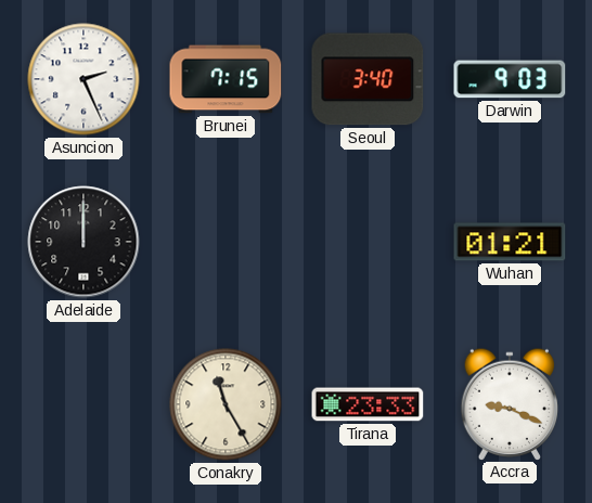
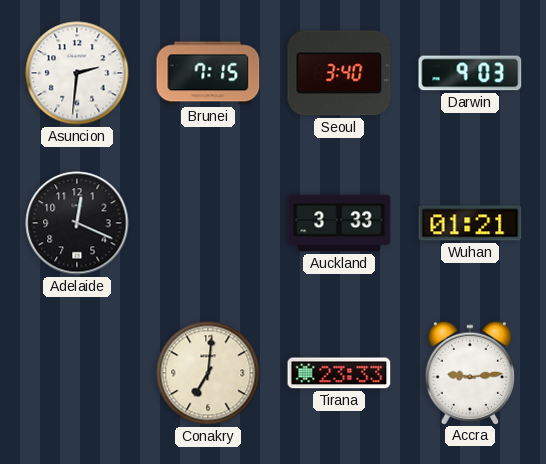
Asuncion: 2:26 -> 2:31 (77, 73)
Adelaide: 12:00 -> 12:19 (77, 223)
Auckland: none -> 3:33 (339, 223)
Conakry: 11:25 -> 7:01 (208, 373)
Accra: 9:19 -> 9:14 (470, 372)
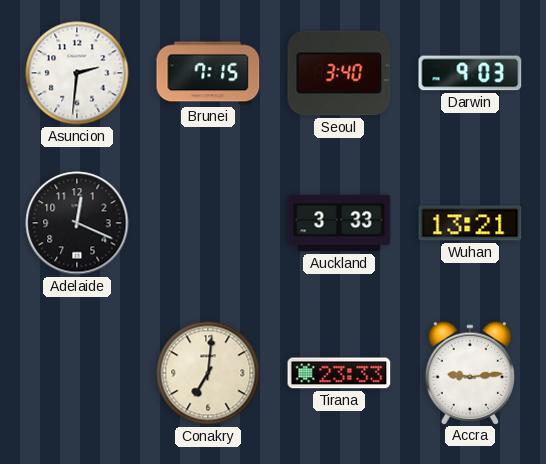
Wuhan: 01:21 -> 13:21 (470, 223)
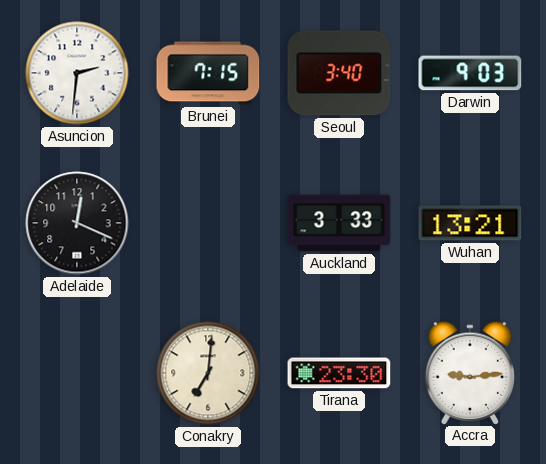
Tirana: 23:33 -> 23:30 (339, 373)
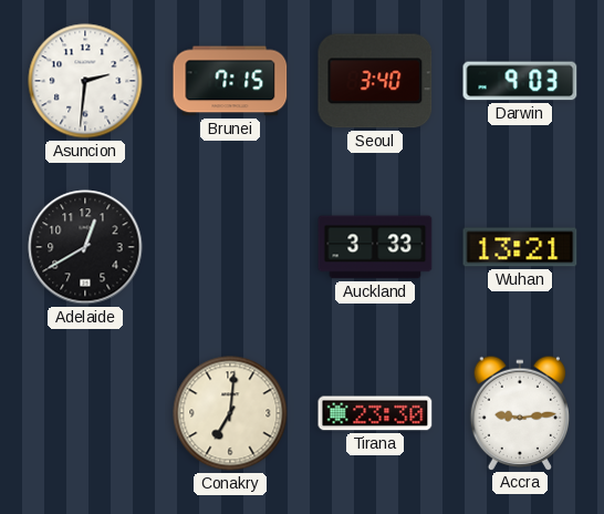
Adelaide: 12:19 -> 12:40 (85, 247)
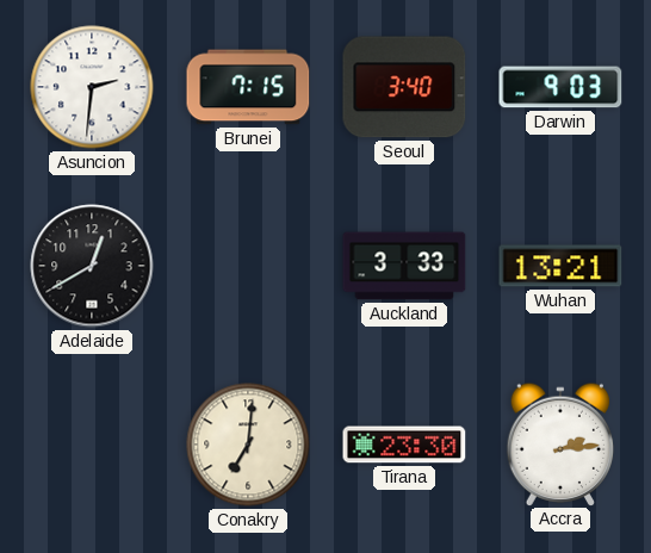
Accra: 9:14 -> 2:14 (560, 443)
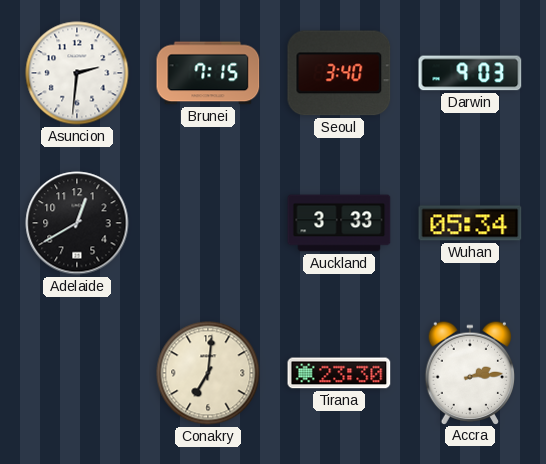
Wuhan: 13:21 -> 05:34 (470, 223)
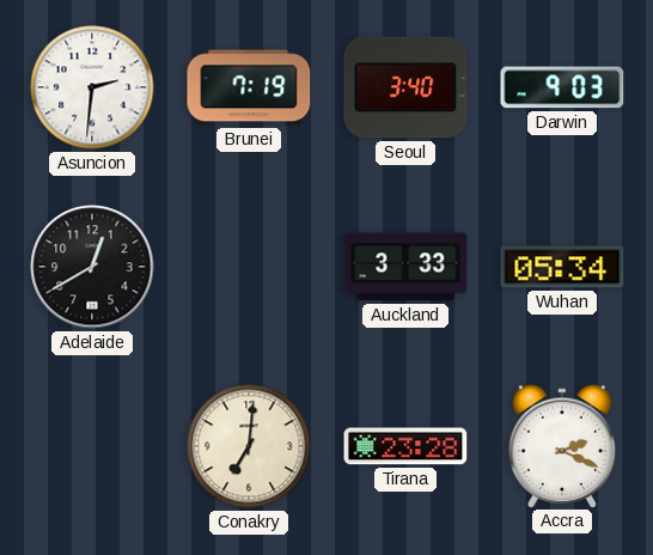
Brunei: 7:15 -> 7:19 (249, 87)
Tirana: 23:30 -> 23:28 (405, 446)
Accra: 2:14 -> 2:19 (562, 445)
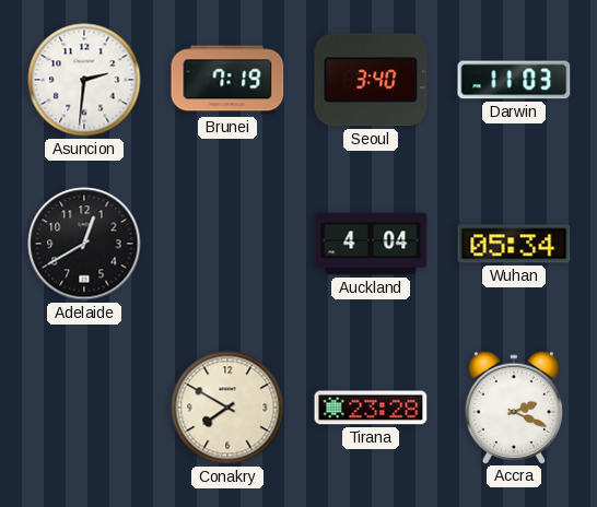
Darwin: 9:03 -> 11:03 (514, 80)
Auckland: 3:33 -> 4:04 (371, 244)
Conakry: 7:01 -> 7:50 (227, 408)
